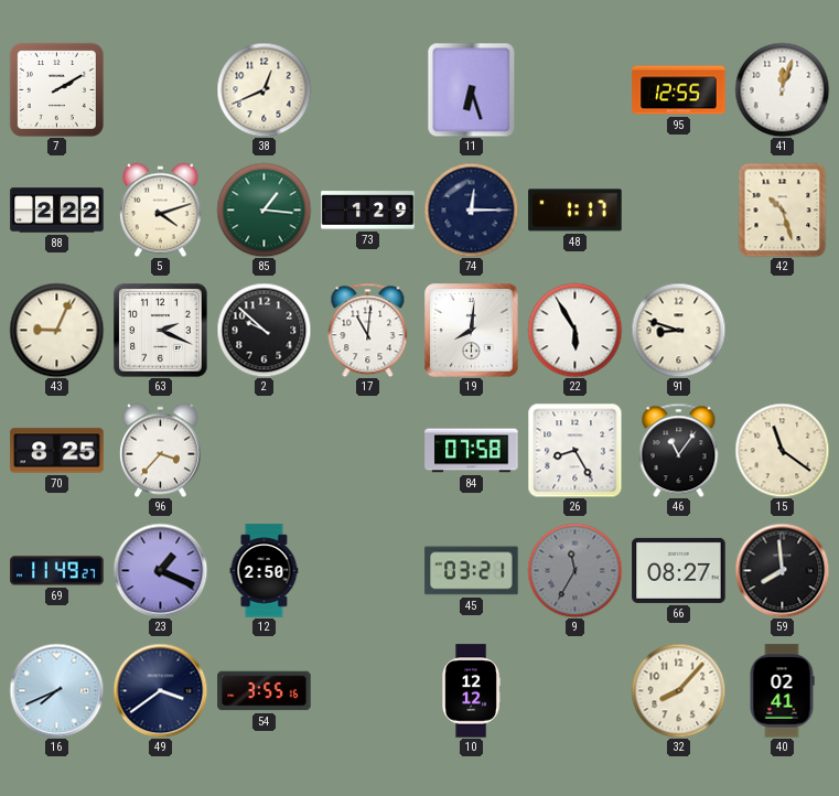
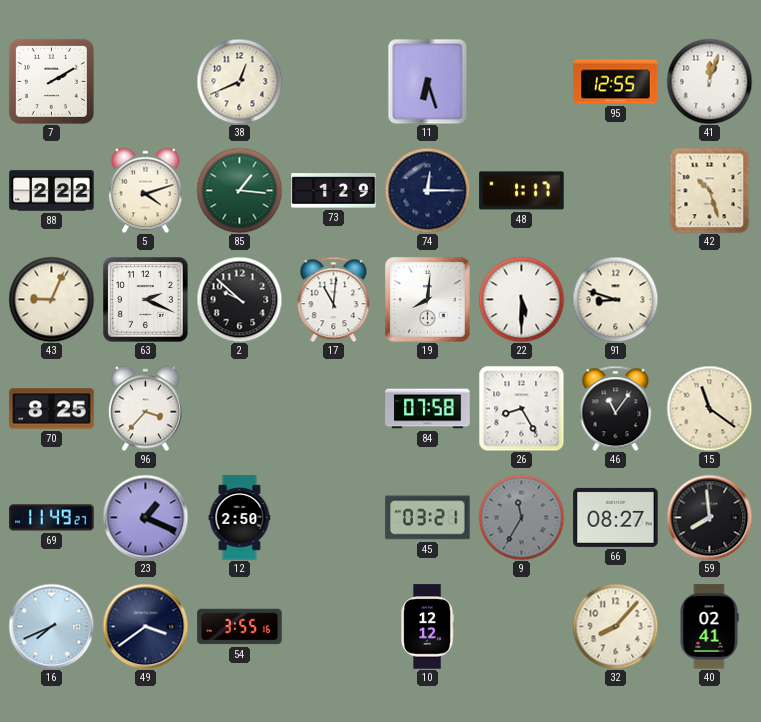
22: 5:55 -> 5:30 (521, 299)
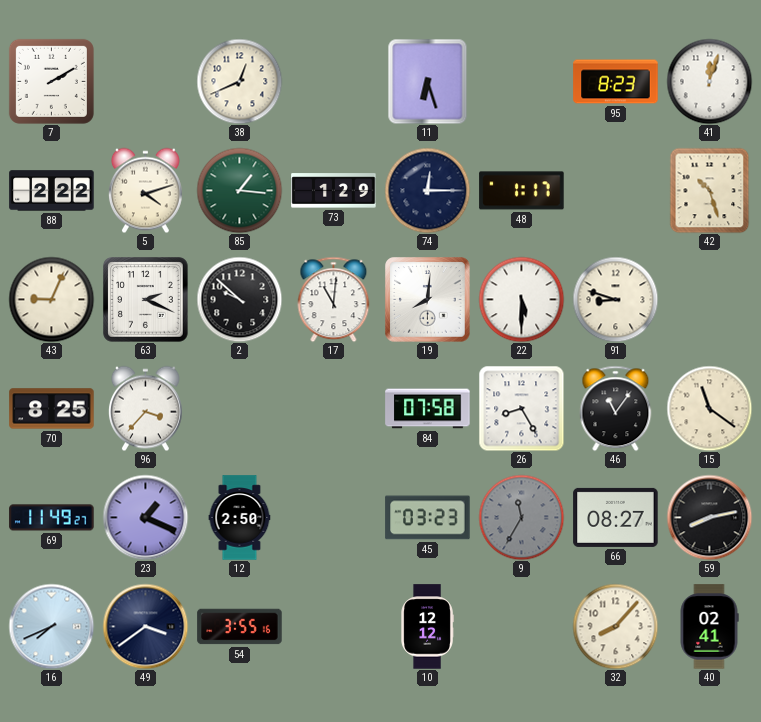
95: 12:55 -> 8:23 (616, 82)
45: 03:21 -> 03:23 (428, 518)
59: 7:59 -> 8:13 (709, 517)
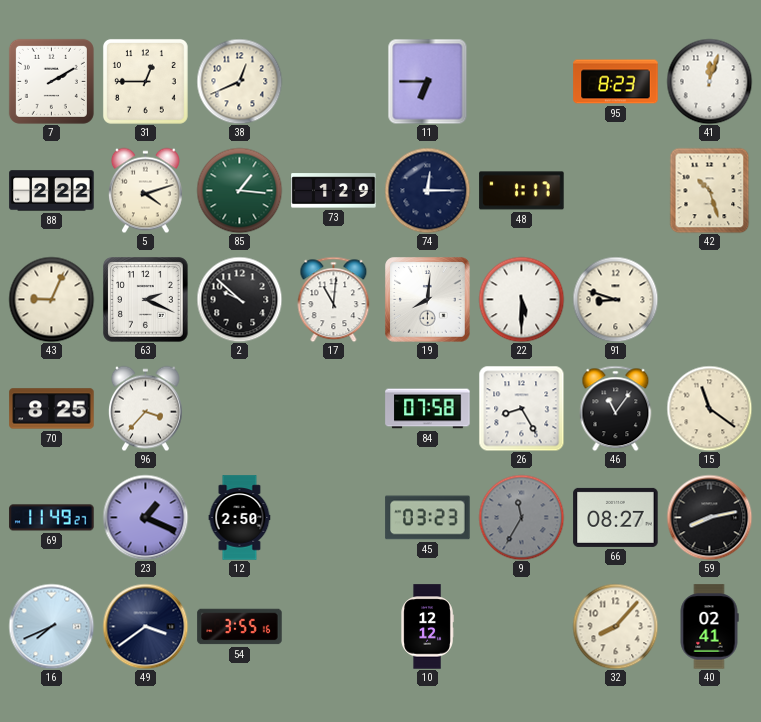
31: none -> 12:45 (145, 81)
11: 6:27 -> 6:45 (428, 81)
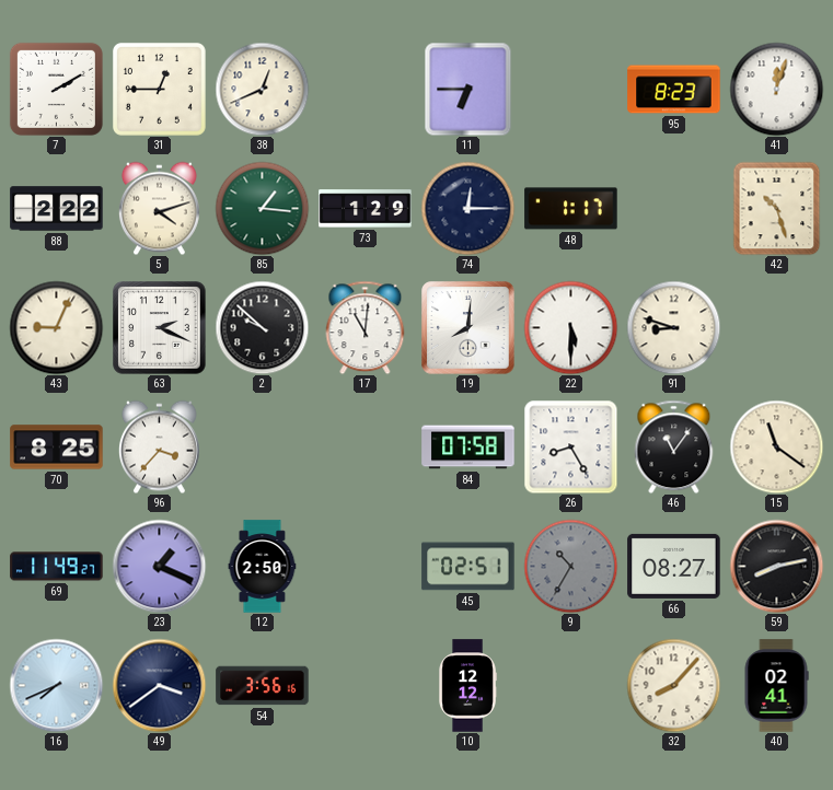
45: 03:23 -> 02:51 (468, 567)
9: 11:35 -> 10:35 (570, 566)
54: 3:55 -> 3:56 (263, 686)
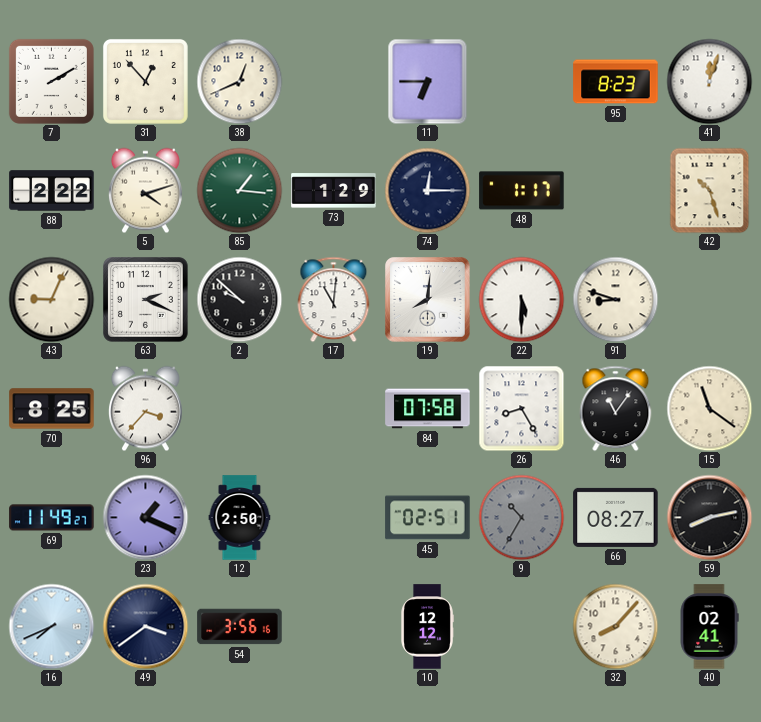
31: 12:45 -> 12:53 (145, 81)
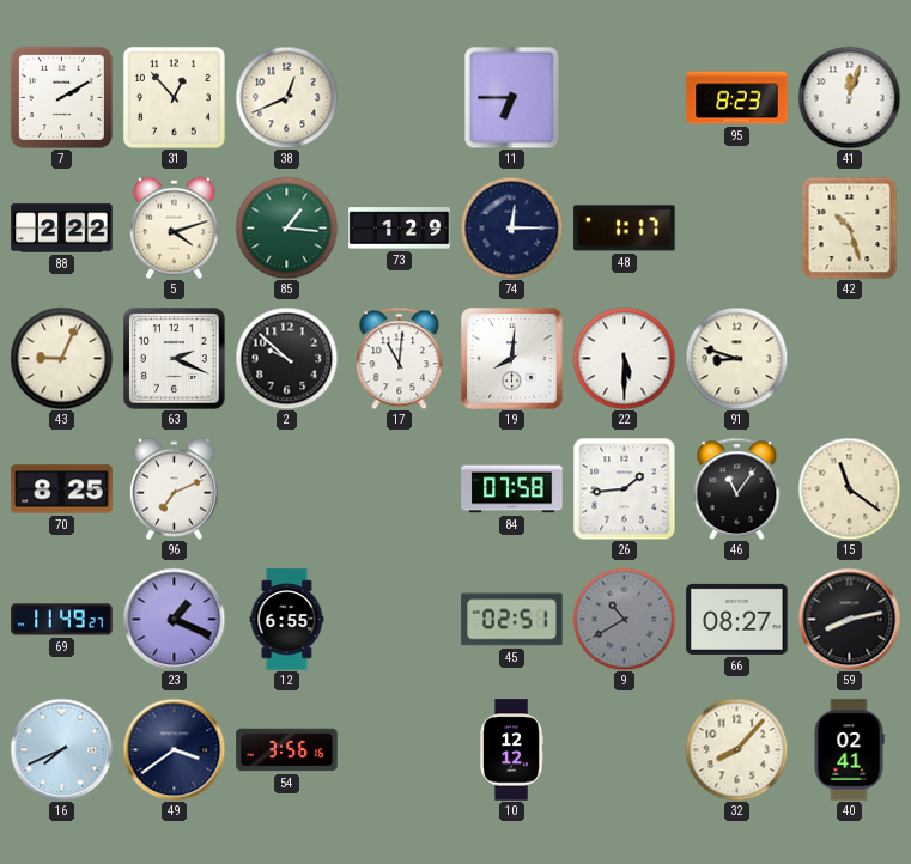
96: 3:37 -> 7:11 (174, 488)
26: 8:25 -> 1:44 (624, 488)
12: 2:50 -> 6:55 (287, 620)
9: 10:35 -> 10:40 (624, 619)
